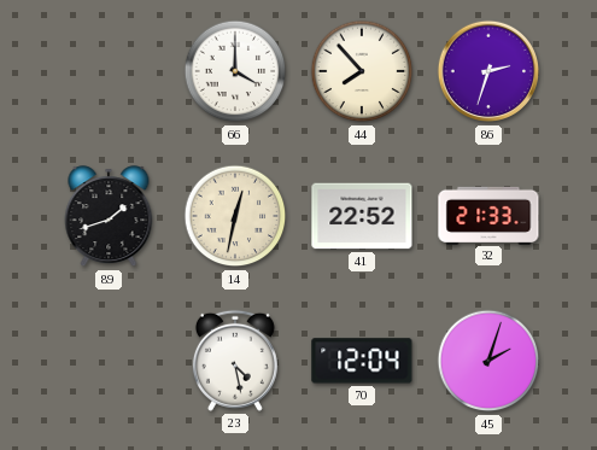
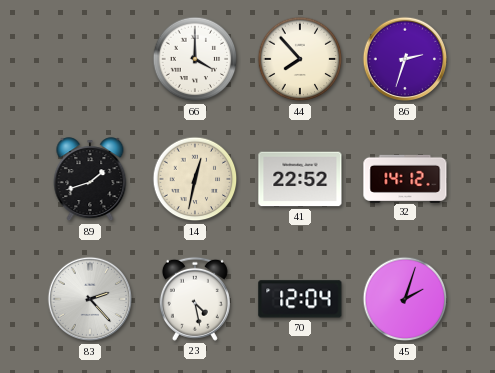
32: 21:33 -> 14:12 (405, 178)
83: none -> 2:23 (90, 299)
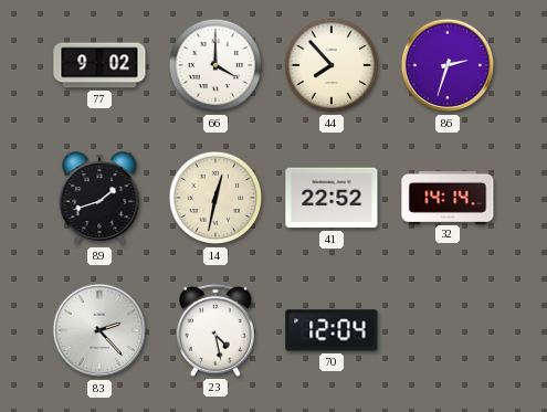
77: none -> 9:02 (99, 65)
32: 14:12 -> 14:14 (448, 197)
45: 2:03 -> none (405, 299)
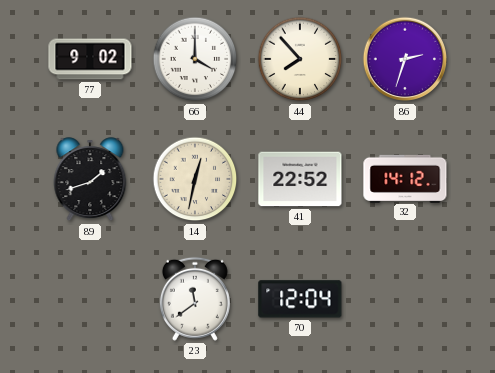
32: 14:14 -> 14:12 (405, 178)
83: 2:23 -> none (99, 330)
23: 4:28 -> 11:39 (195, 299)
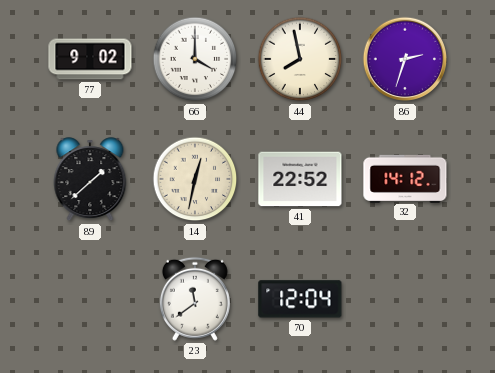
44: 7:53 -> 7:58 (300, 59)
89: 1:42 -> 1:38 (90, 180)
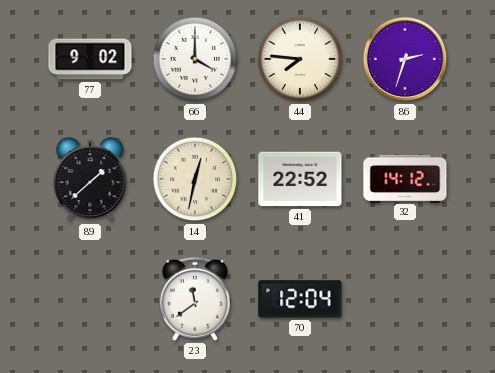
44: 7:58 -> 7:46 (300, 59)
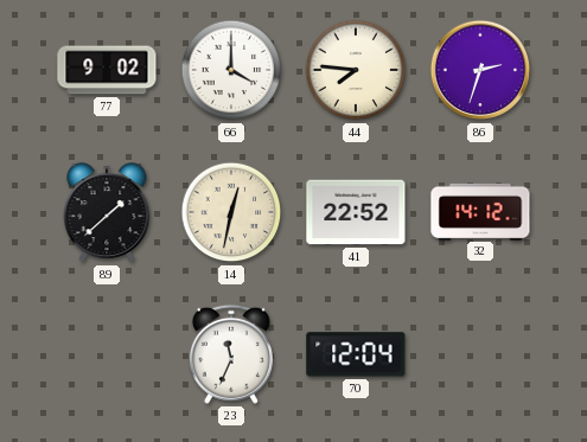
23: 11:39 -> 11:34 (231, 354)
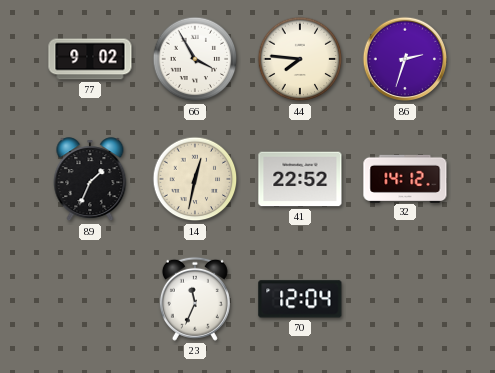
66: 4:00 -> 3:55 (195, 59)
89: 1:38 -> 1:34 (90, 180)
